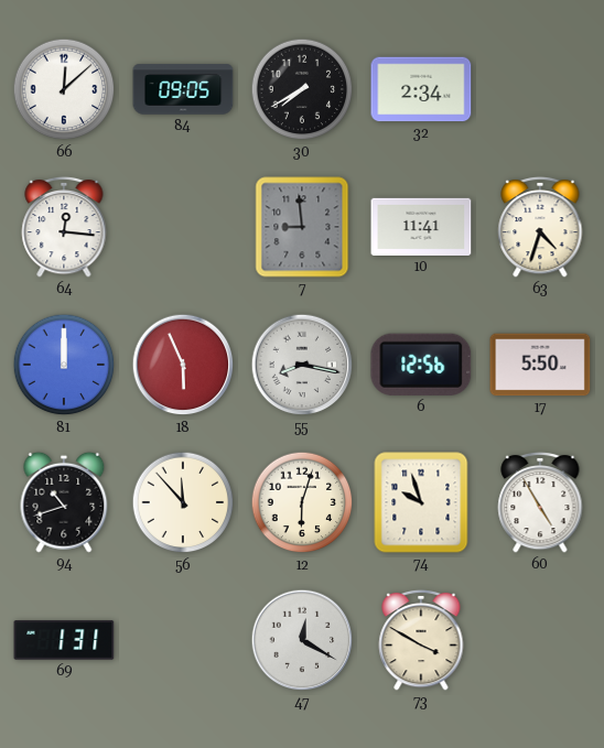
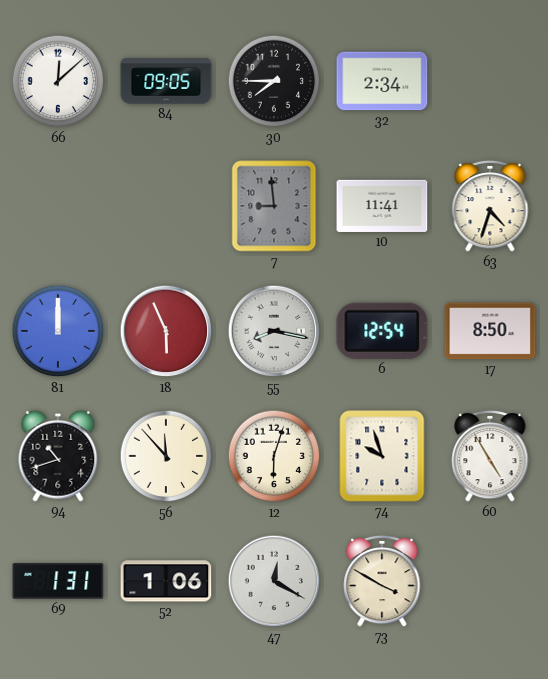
30: 7:40 -> 7:45 (274, 81)
64: 12:16 -> none (64, 227)
6: 12:56 -> 12:54 (382, 331)
17: 5:50 -> 8:50 (490, 331)
52: none -> 1:06 (166, 581)
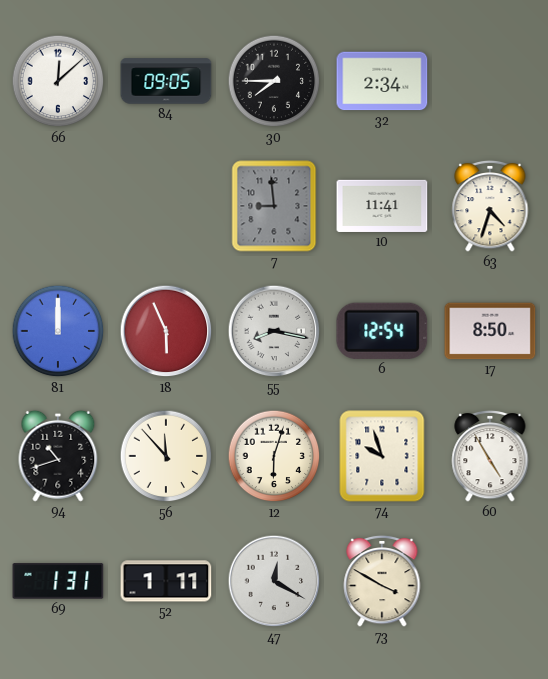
52: 1:06 -> 1:11 (166, 581)
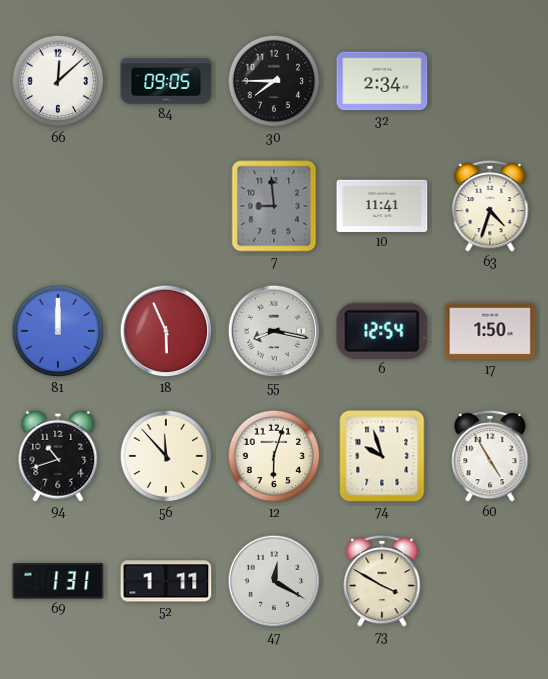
17: 8:50 -> 1:50 (490, 331)
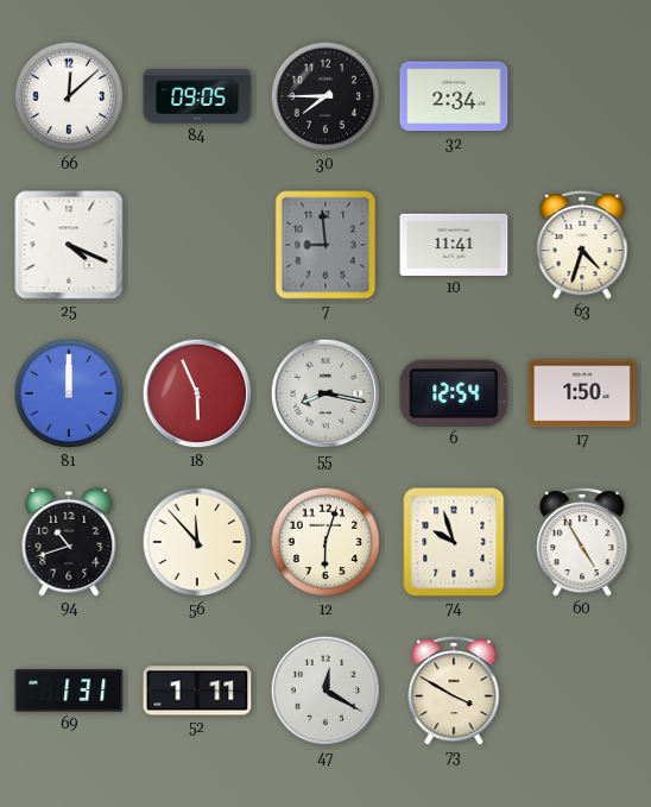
25: none -> 4:19 (69, 245)
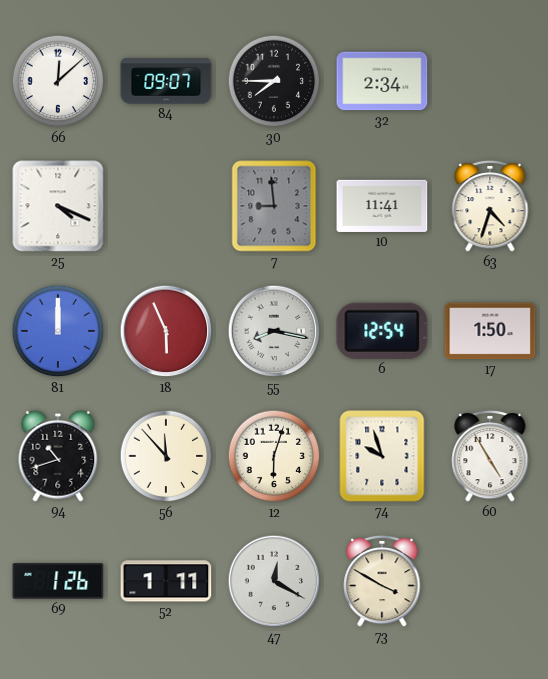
84: 09:05 -> 09:07 (166, 81)
69: 1:31 -> 1:26 (58, 581)
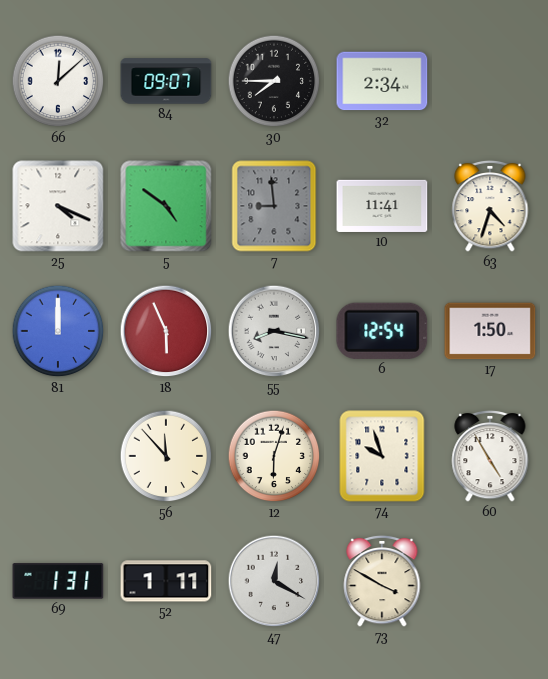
5: none -> 4:51 (166, 206)
94: 10:42 -> none (58, 456)
69: 1:26 -> 1:31 (58, 581)
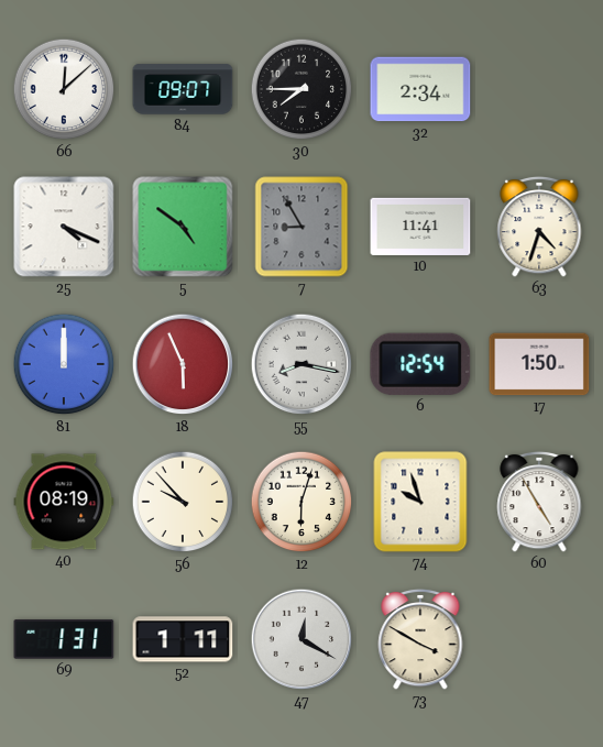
7: 8:59 -> 8:55 (301, 227)
40: none -> 08:19 (64, 502)
56: 11:53 -> 9:53 (183, 502)
